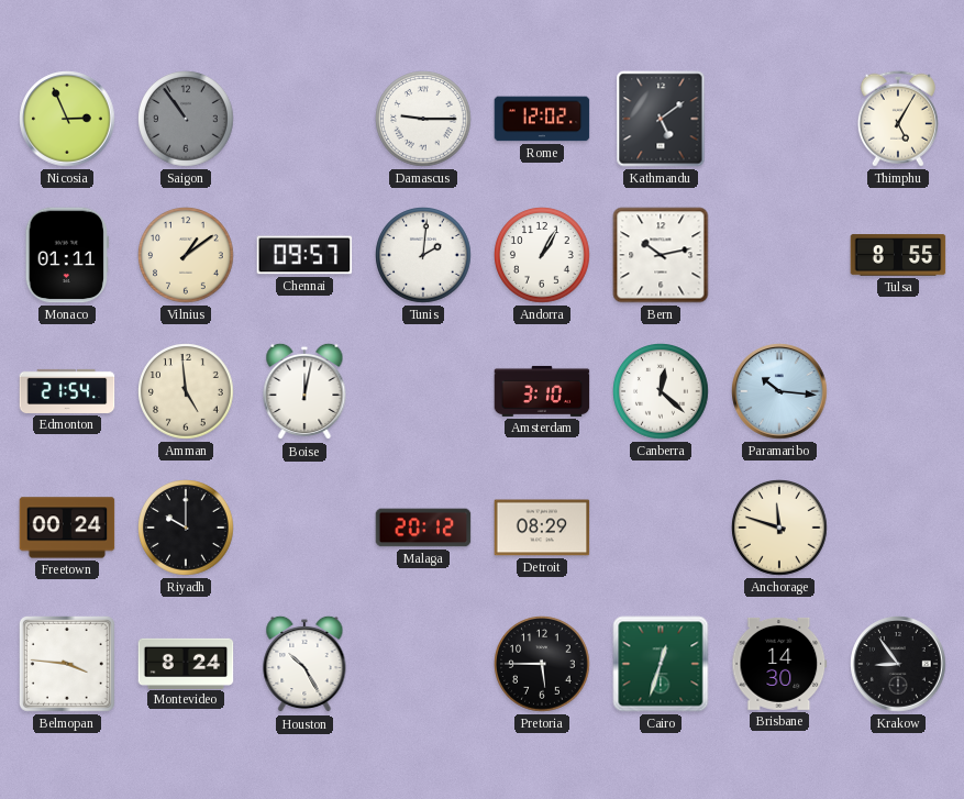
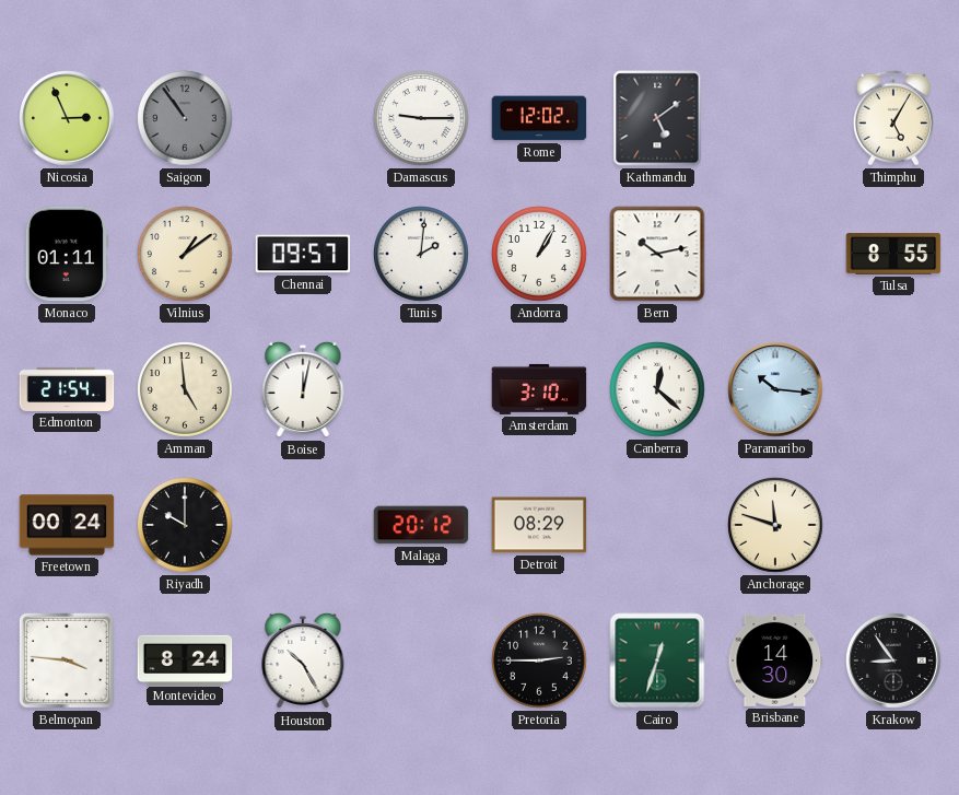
Pretoria: 5:45 -> 2:45 (539, 660)
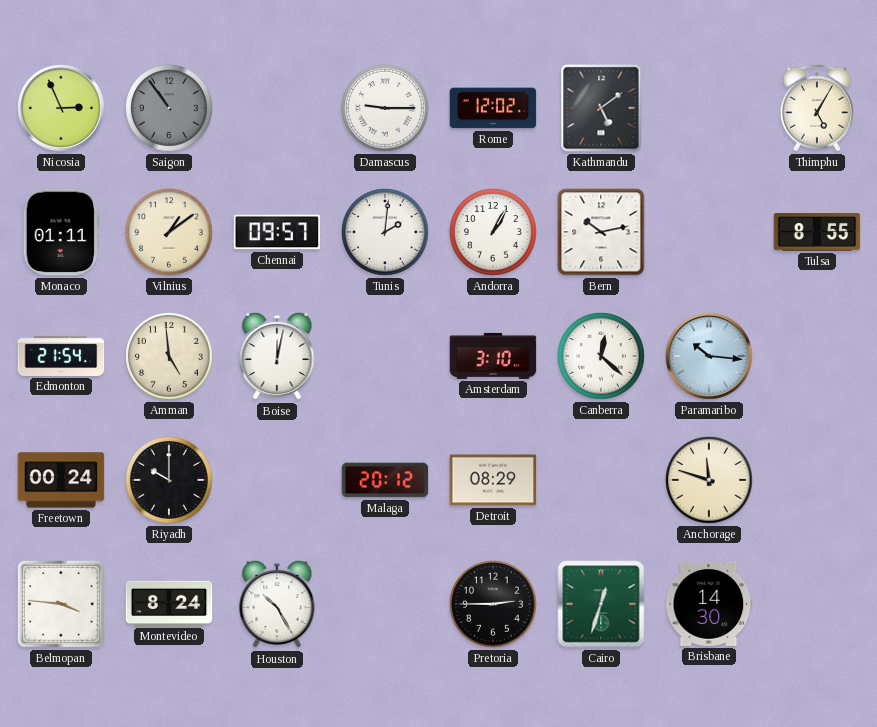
Krakow: 8:54 -> none (893, 660)
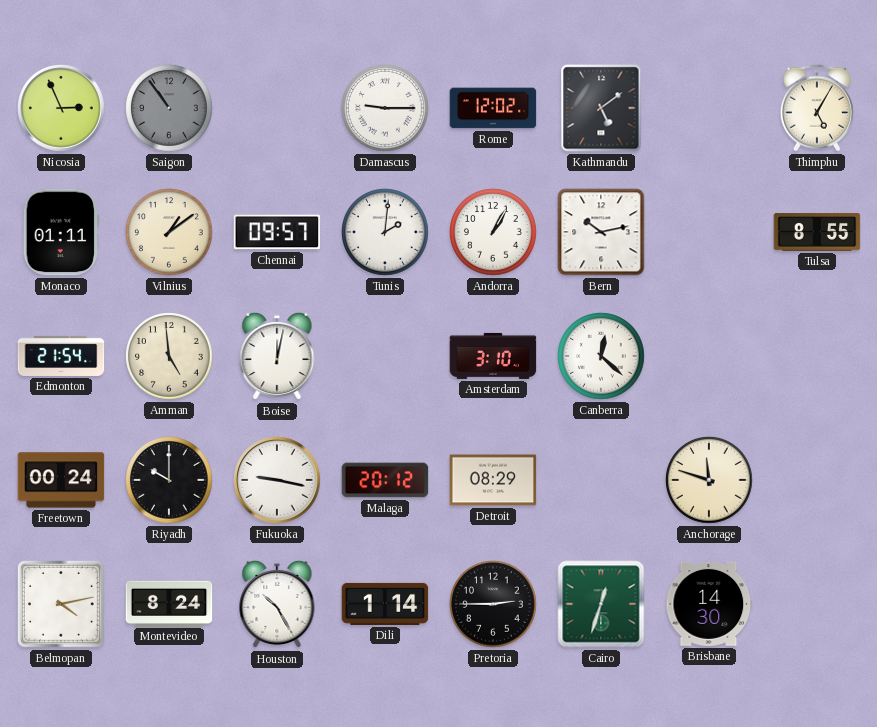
Paramaribo: 10:16 -> none (709, 356)
Fukuoka: none -> 9:17 (277, 480)
Belmopan: 3:46 -> 4:13 (61, 604)
Dili: none -> 1:14 (385, 604)
